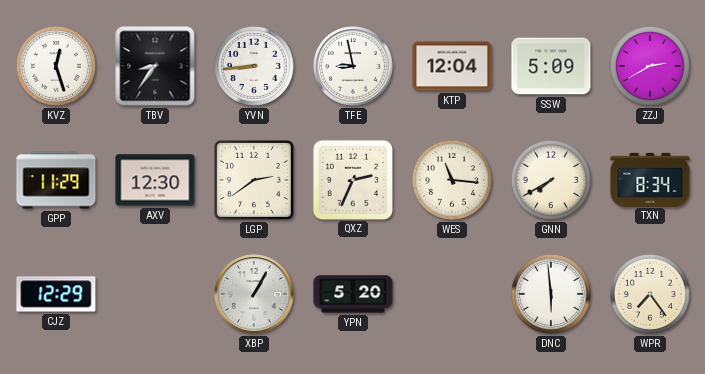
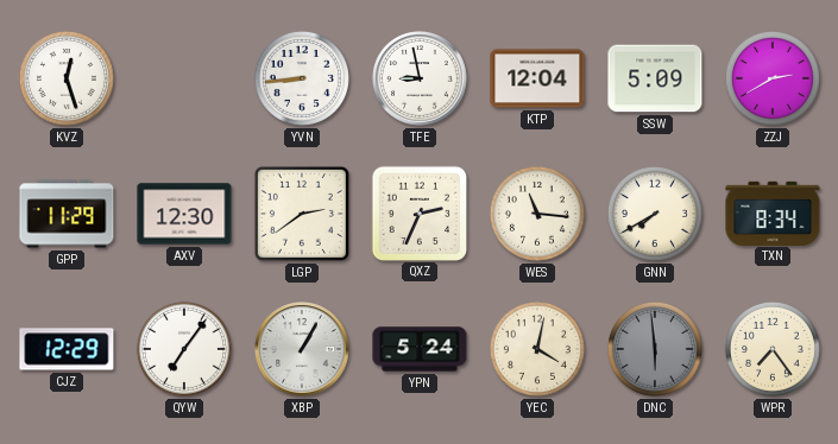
TBV: 8:36 -> none (155, 66)
QYW: none -> 7:06 (184, 349)
YPN: 5:20 -> 5:24 (420, 349)
YEC: none -> 4:02 (537, 349)
DNC dial: white -> grey (655, 349)
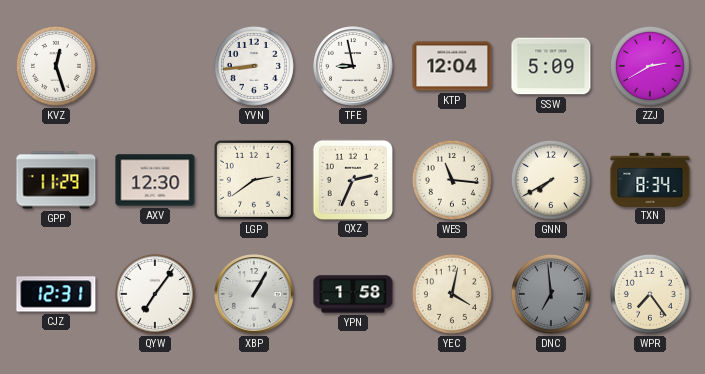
CJZ: 12:29 -> 12:31 (56, 294)
YPN: 5:24 -> 1:58 (353, 294)
DNC: 5:59 -> 6:59 (551, 294)
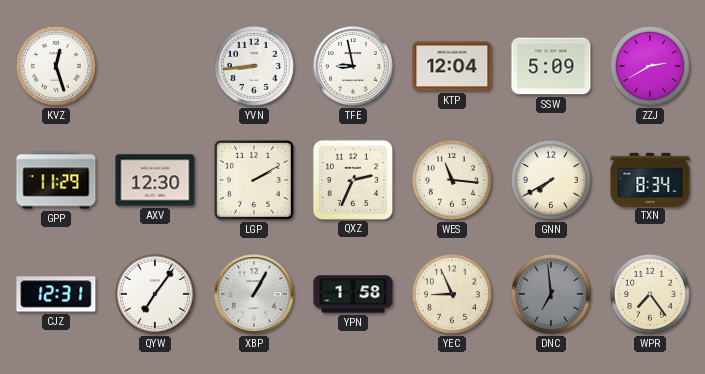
LGP: 2:39 -> 2:10 (254, 180)
YEC: 4:02 -> 8:56 (452, 294)
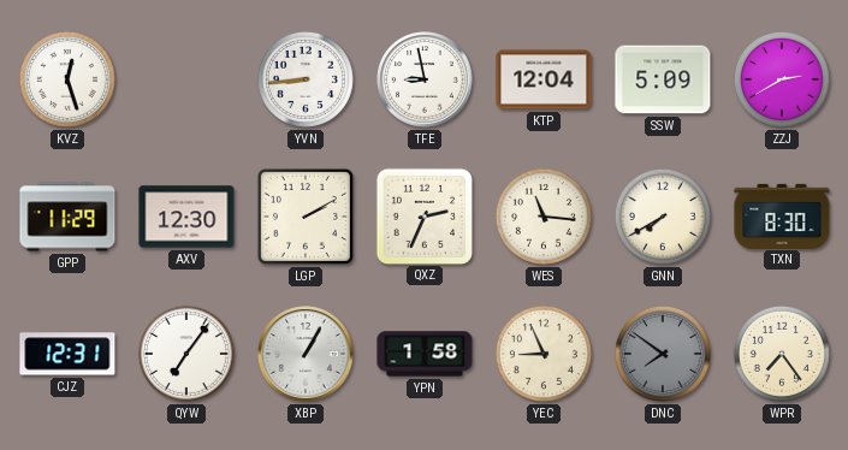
TXN: 8:34 -> 8:30 (782, 215)
DNC: 6:59 -> 7:51 (663, 354)
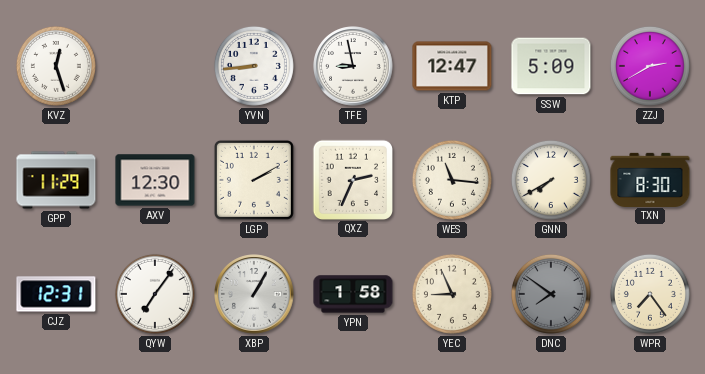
KTP: 12:04 -> 12:47 (452, 66)
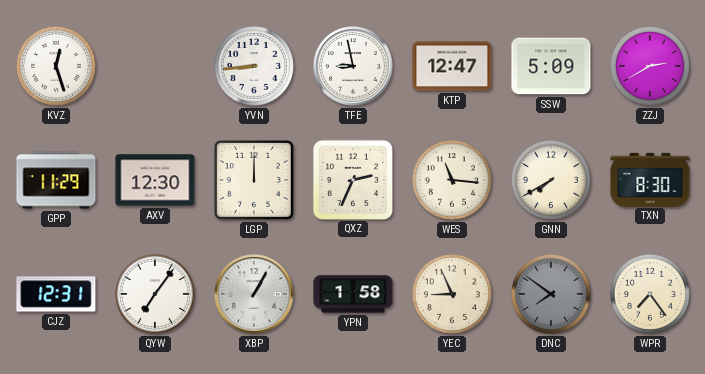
LGP: 2:10 -> 12:00 (254, 180)
